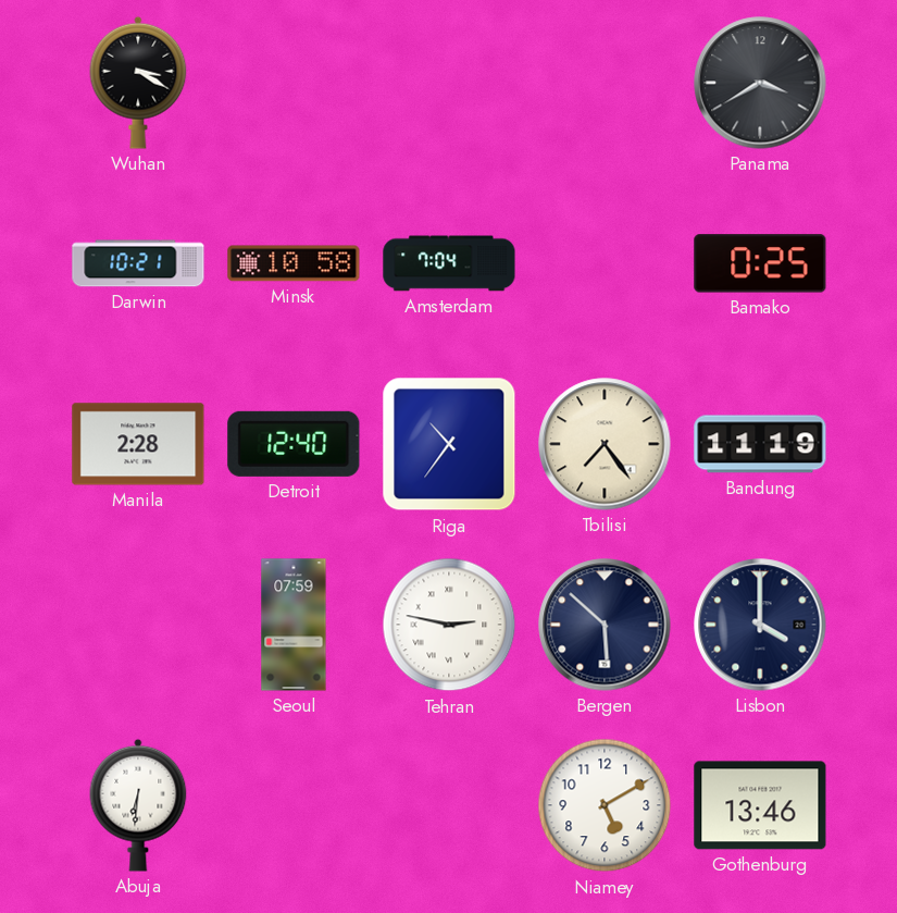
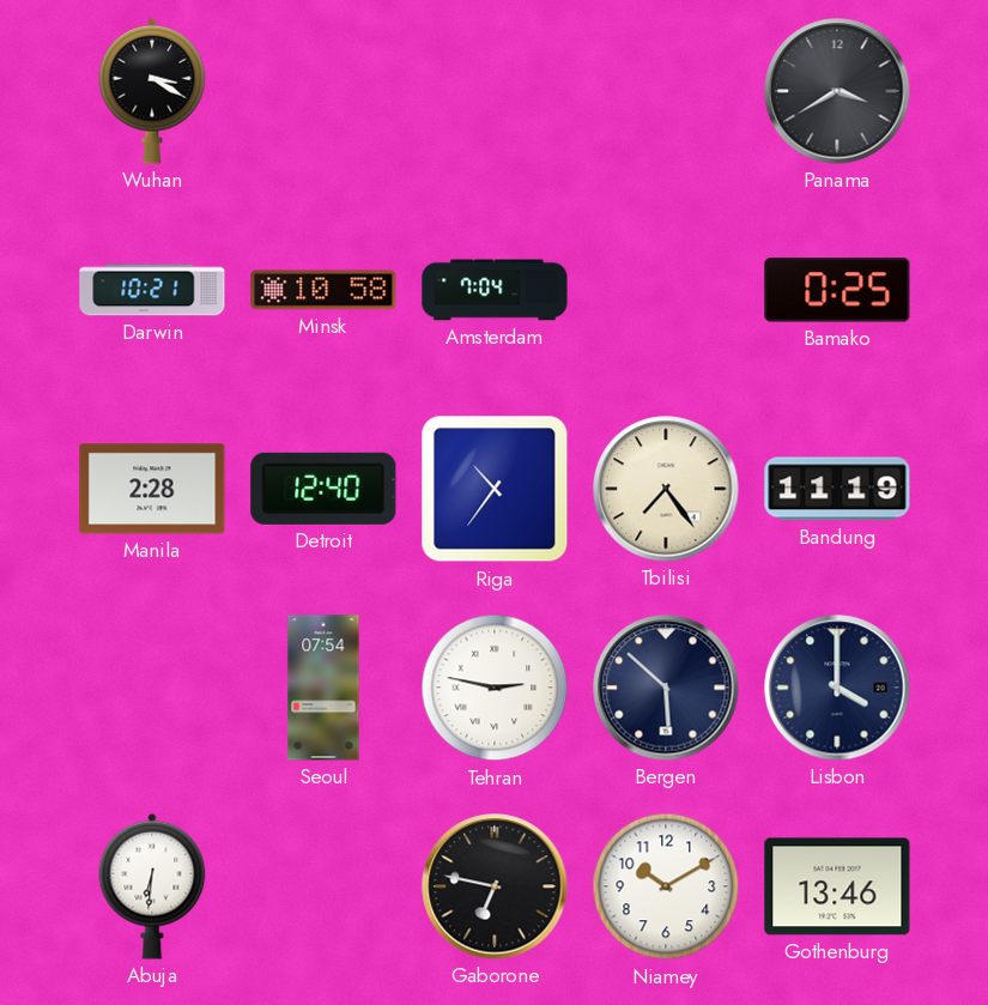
Seoul: 07:59 -> 07:54 (323, 688)
Gaborone: none -> 6:47 (495, 886)
Niamey: 5:10 -> 10:10 (666, 886)
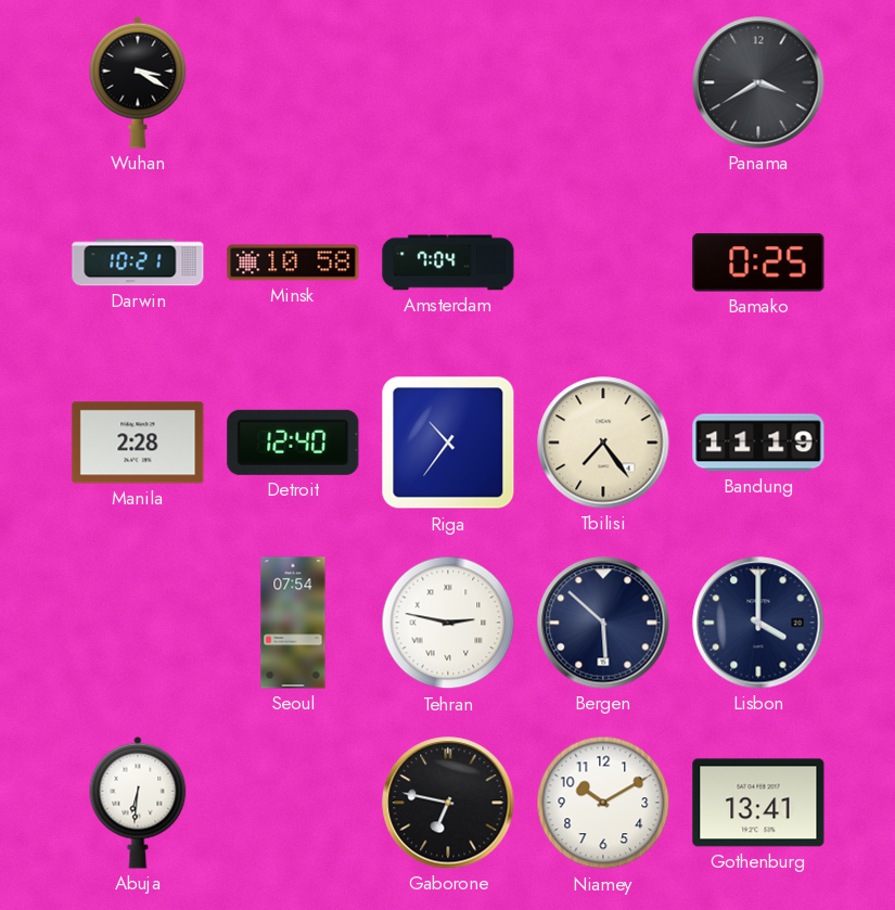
Gothenburg: 13:46 -> 13:41 (758, 803)
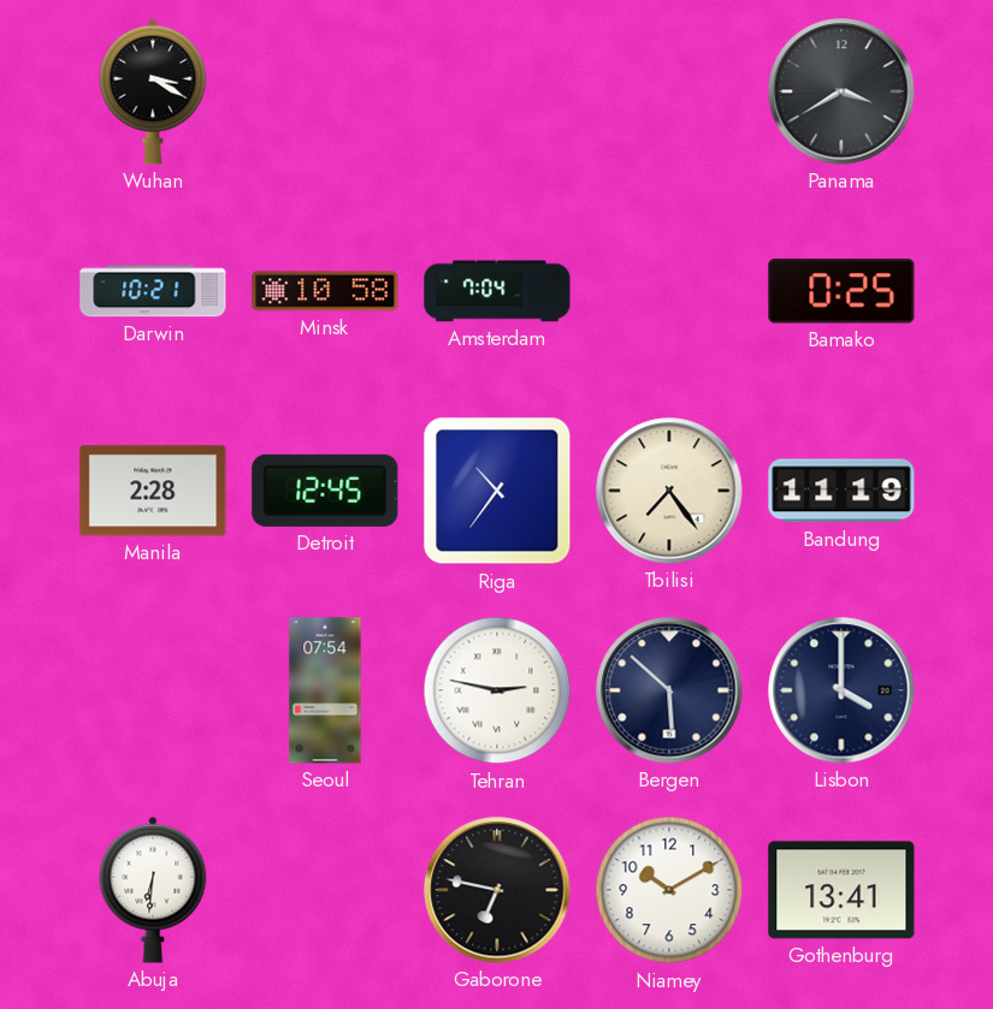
Detroit: 12:40 -> 12:45 (325, 491)
